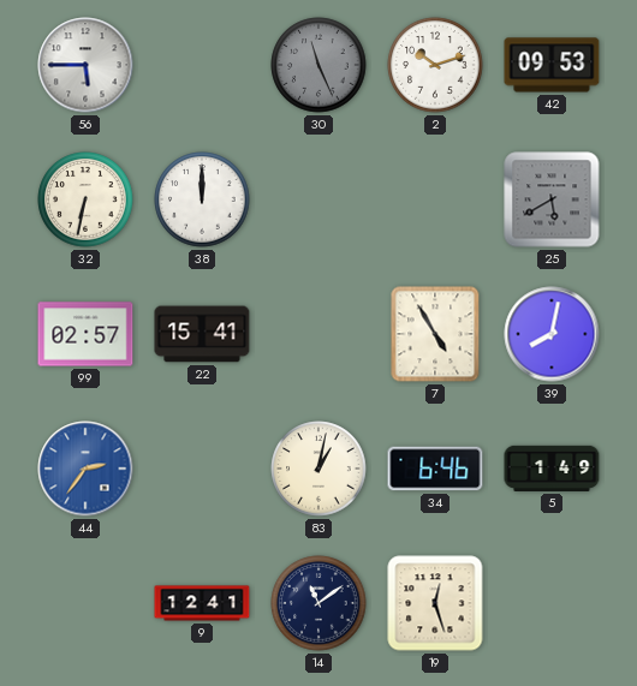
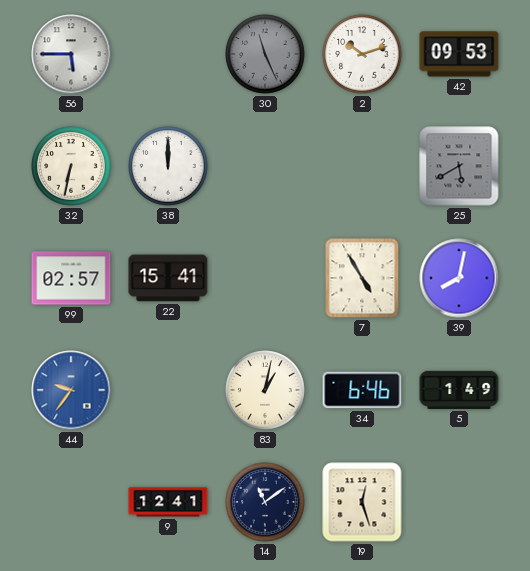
44: 2:36 -> 9:36 (71, 390)
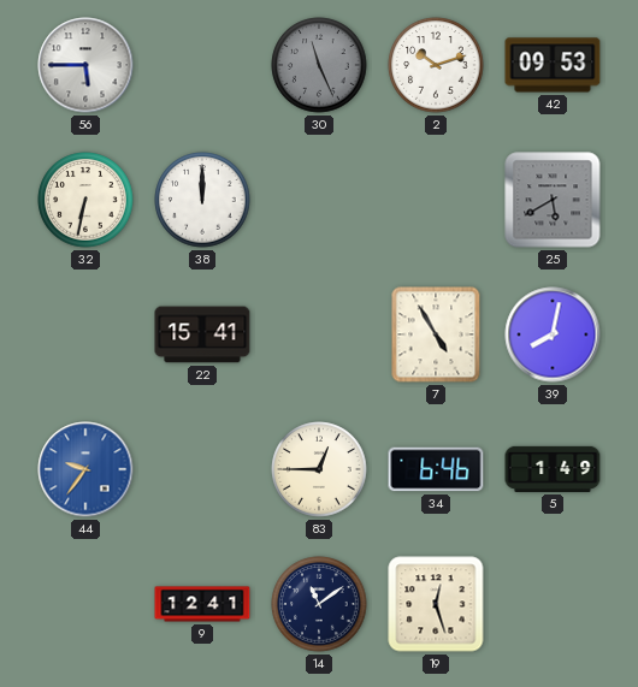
99: 02:57 -> none (71, 278)
83: 1:02 -> 12:45 (319, 469)
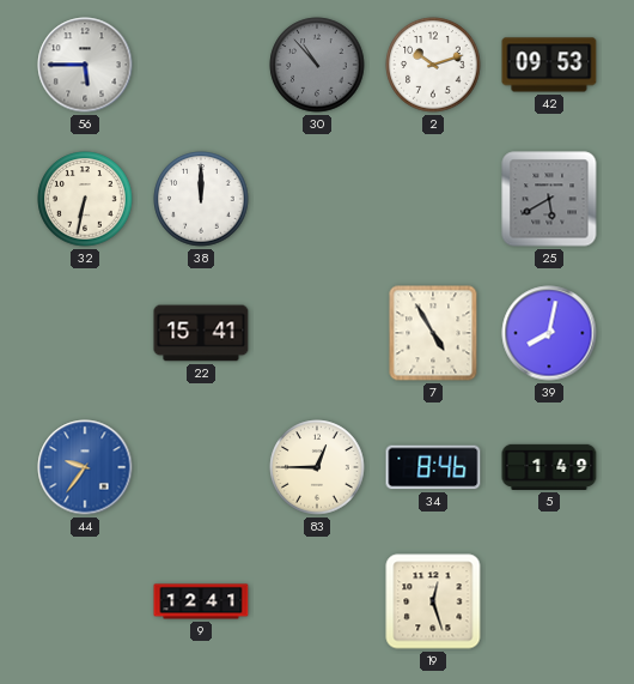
30: 11:26 -> 10:53 (317, 65)
34: 6:46 -> 8:46 (433, 467)
14: 11:09 -> none (319, 604)
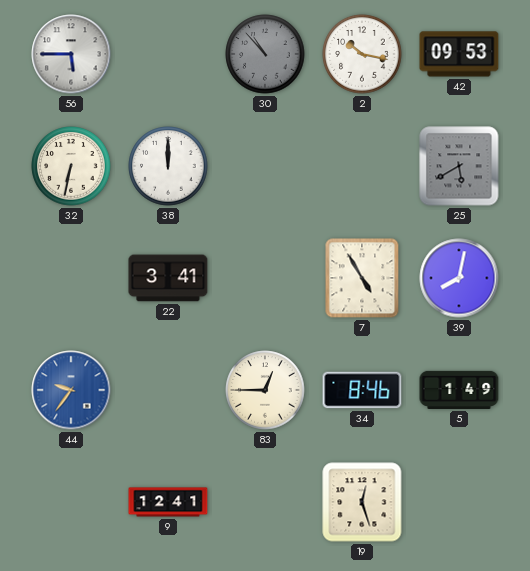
2: 10:12 -> 10:17 (362, 54)
22: 15:41 -> 3:41 (168, 278)
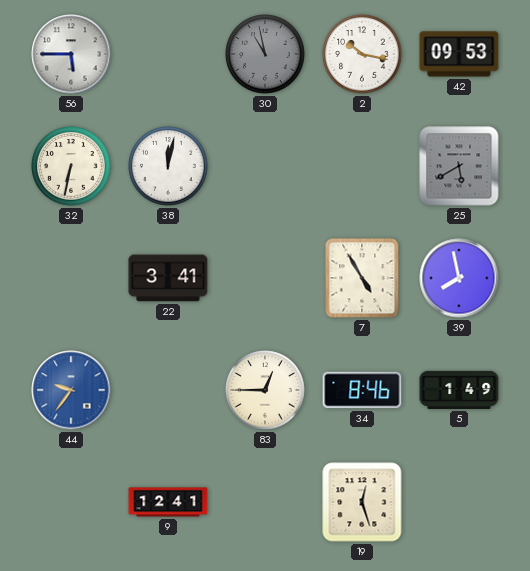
30: 10:53 -> 10:58 (265, 54)
38: 12:00 -> 12:02 (168, 166)
39: 8:02 -> 7:58 (459, 278)
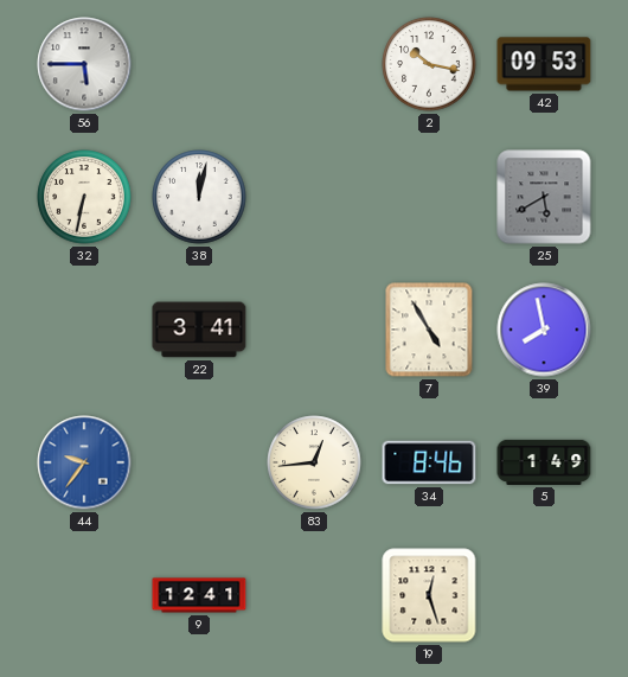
30: 10:58 -> none (265, 54)
83: 12:45 -> 12:44 (314, 462)
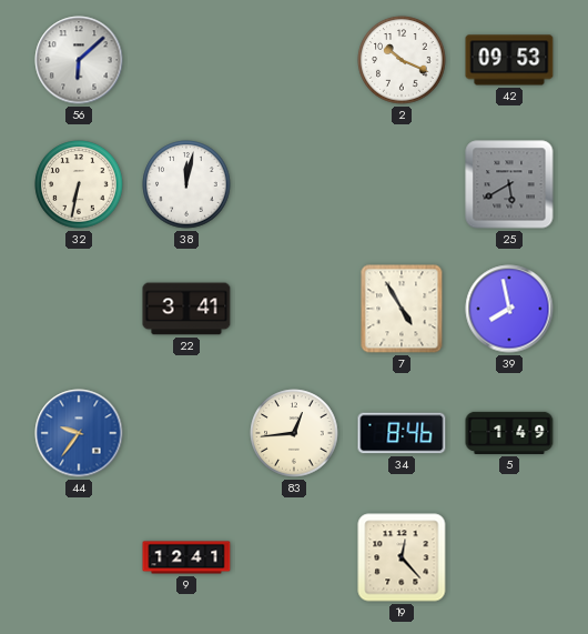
56: 5:45 -> 6:08 (79, 60)
2: 10:17 -> 10:19 (402, 60)
19: 12:27 -> 12:23 (402, 557)
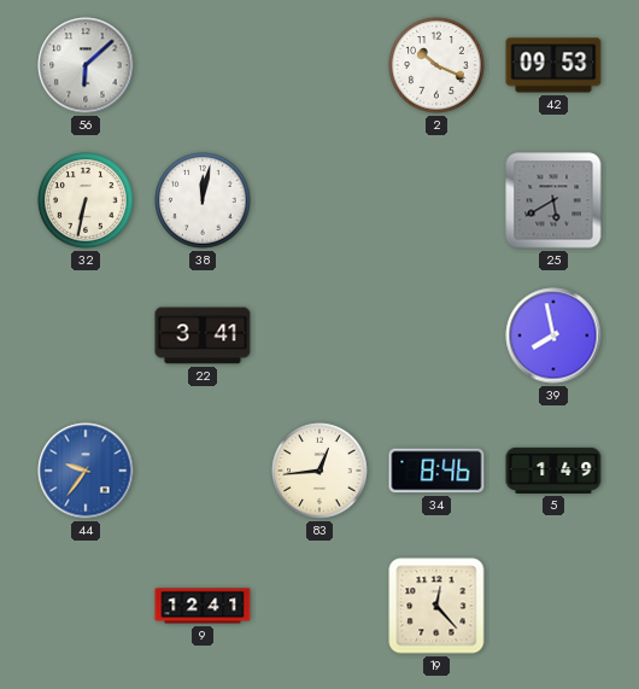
7: 4:55 -> none (402, 309)
